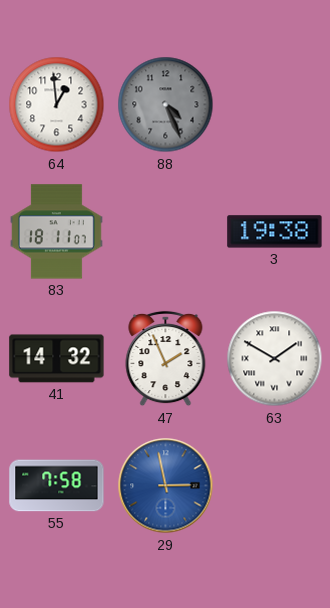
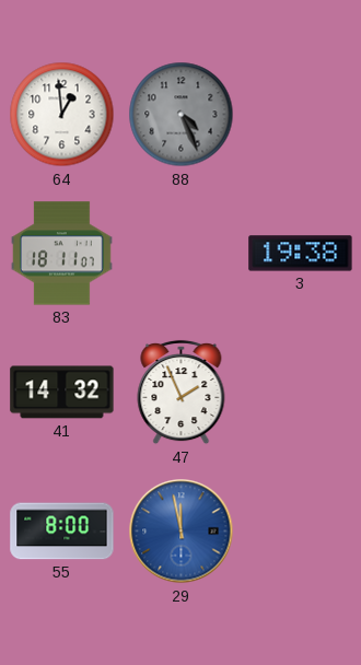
63: 1:50 -> none (275, 359)
55: 7:58 -> 8:00 (62, 532)
29: 2:58 -> 11:58 (182, 532)
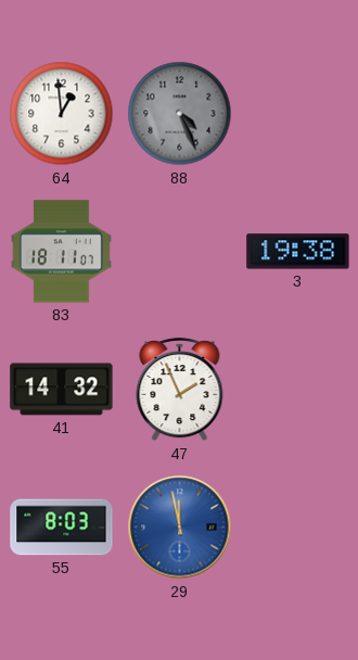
55: 8:00 -> 8:03 (62, 528)
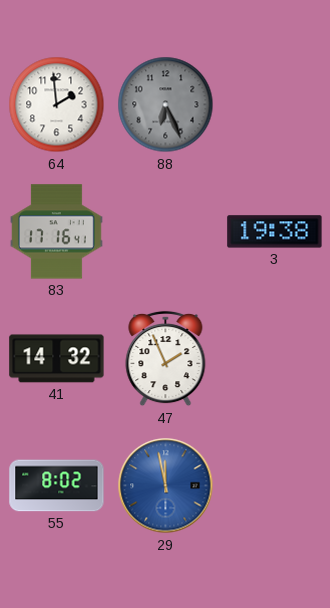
64: 12:59 -> 1:59 (57, 105)
88: 4:26 -> 6:26 (166, 105)
83: 18:11 -> 17:16 (56, 232)
55: 8:03 -> 8:02 (57, 486)
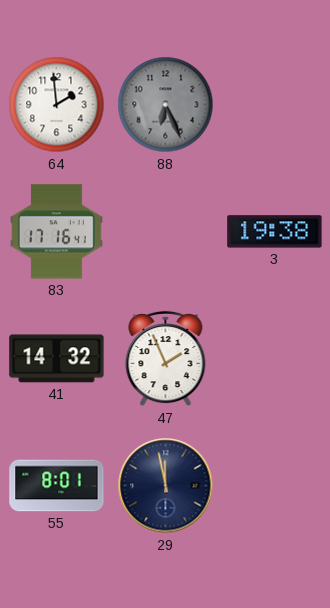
55: 8:02 -> 8:01 (57, 486)
29 dial: blue -> navy (166, 486)
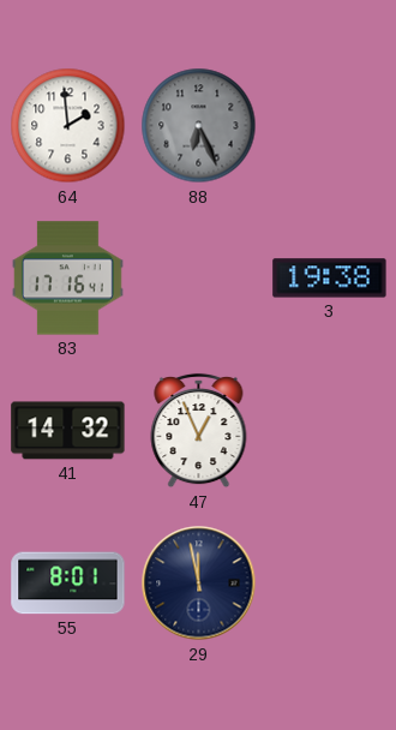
47: 1:56 -> 12:56 (199, 431)
